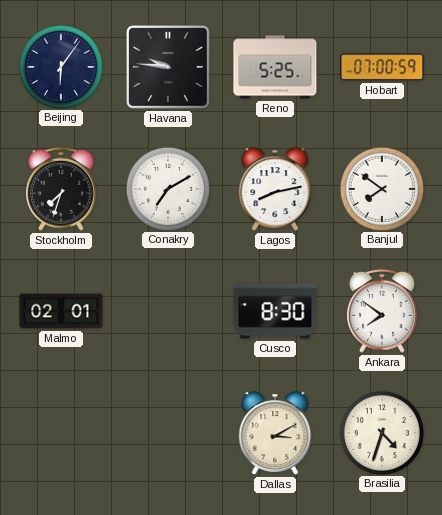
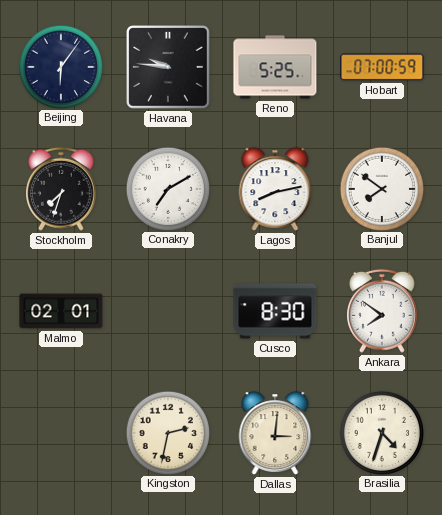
Kingston: none -> 2:32 (167, 432)
Dallas: 3:10 -> 3:01 (275, 433)
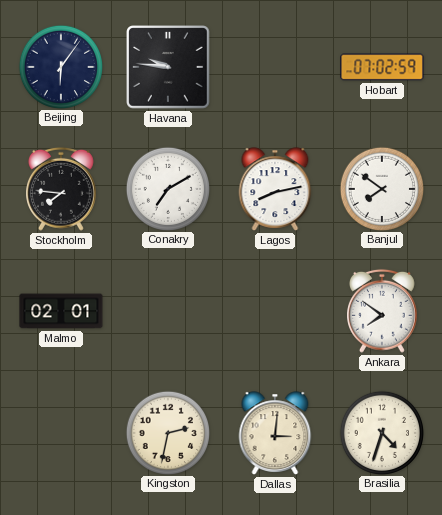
Reno: 5:25 -> none (275, 67)
Hobart: 07:00 -> 07:02 (382, 67)
Stockholm: 7:33 -> 7:46 (62, 189)
Cusco: 8:30 -> none (275, 311)
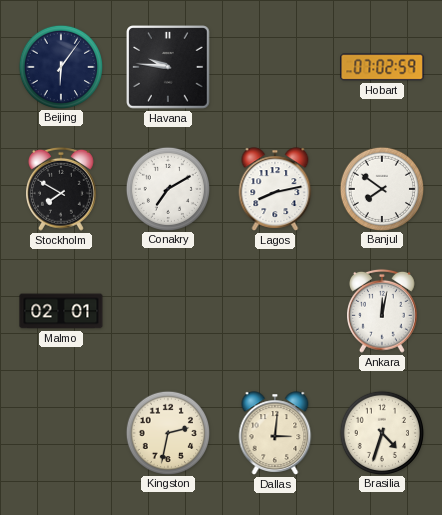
Stockholm: 7:46 -> 7:50 (62, 189)
Ankara: 7:51 -> 12:02 (383, 311)
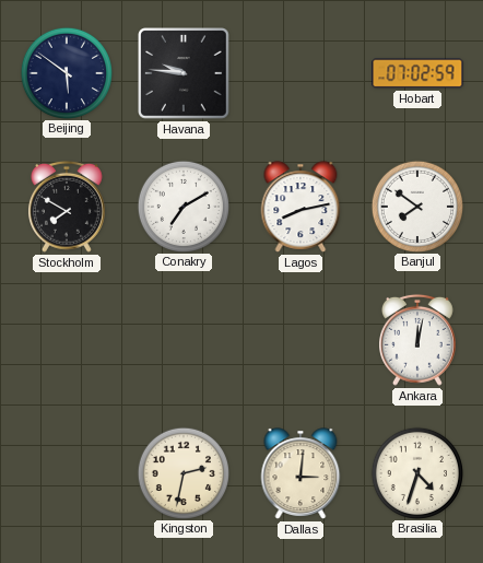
Beijing: 6:06 -> 5:51 (66, 72)
Malmo: 02:01 -> none (61, 311)
